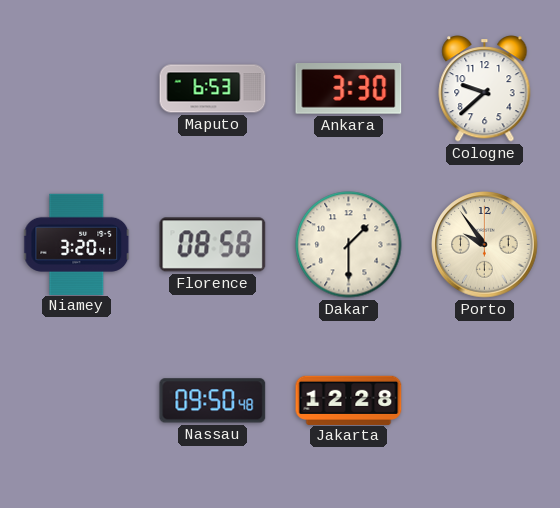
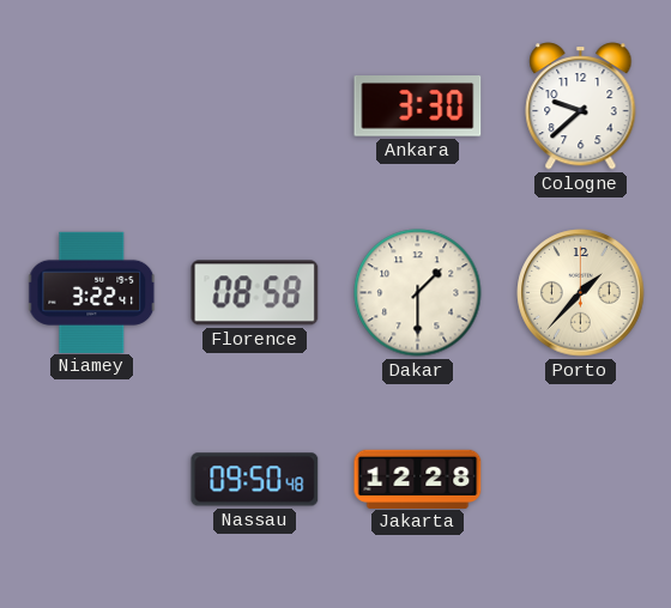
Maputo: 6:53 -> none (213, 89)
Niamey: 3:20 -> 3:22 (92, 292)
Porto: 9:54 -> 1:37 (581, 293)
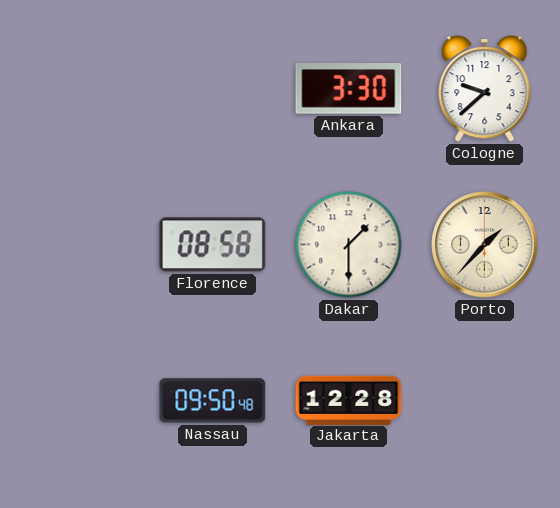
Niamey: 3:22 -> none (92, 292)
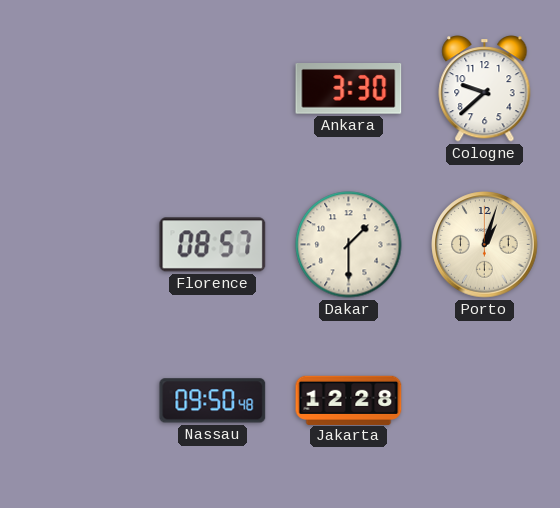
Florence: 08:58 -> 08:57 (213, 245)
Porto: 1:37 -> 1:03 (485, 245)
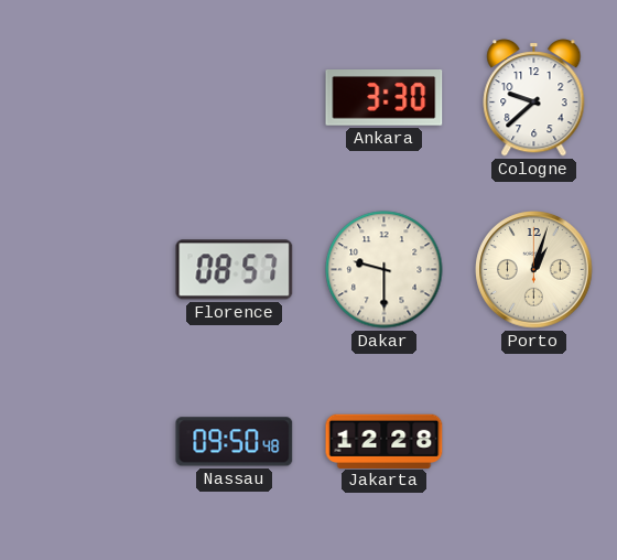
Dakar: 1:30 -> 9:30 (385, 270)
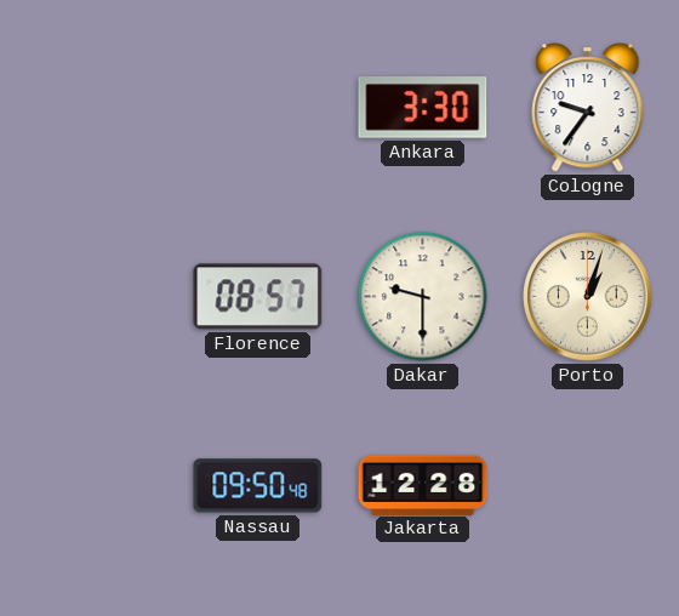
Cologne: 9:38 -> 9:36 (588, 108)
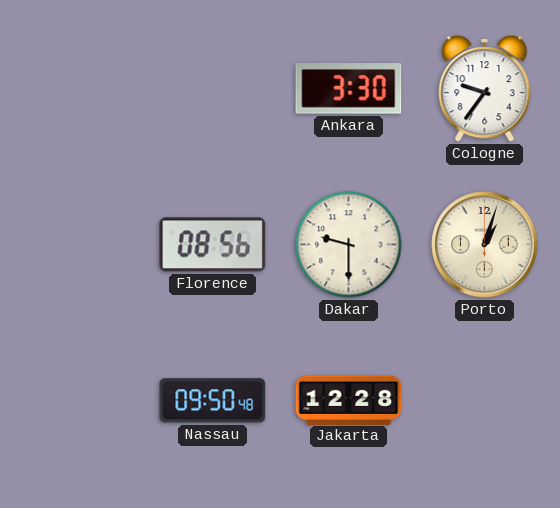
Florence: 08:57 -> 08:56 (213, 245)
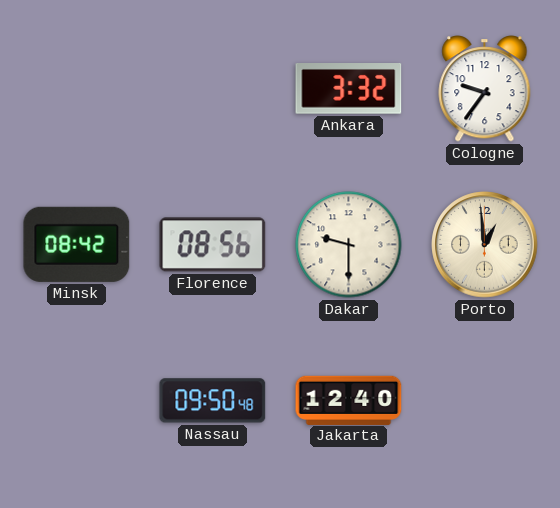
Ankara: 3:30 -> 3:32 (349, 89)
Minsk: none -> 08:42 (77, 244)
Porto: 1:03 -> 12:59 (485, 245)
Jakarta: 12:28 -> 12:40 (349, 400)
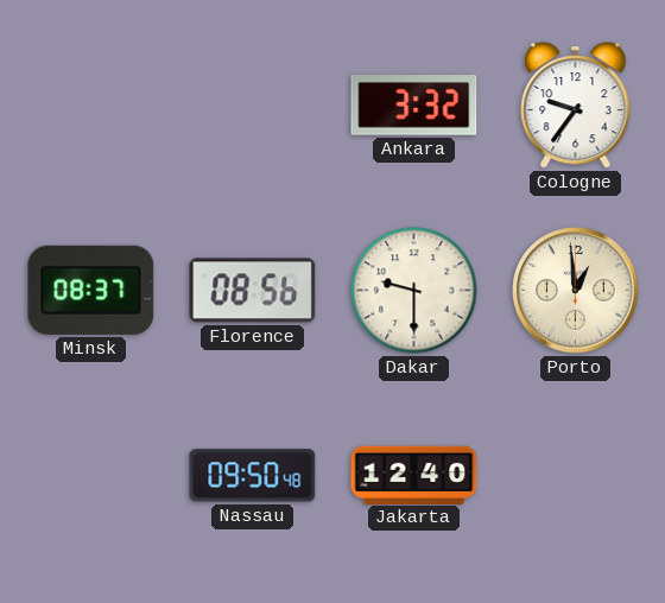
Minsk: 08:42 -> 08:37 (91, 290)
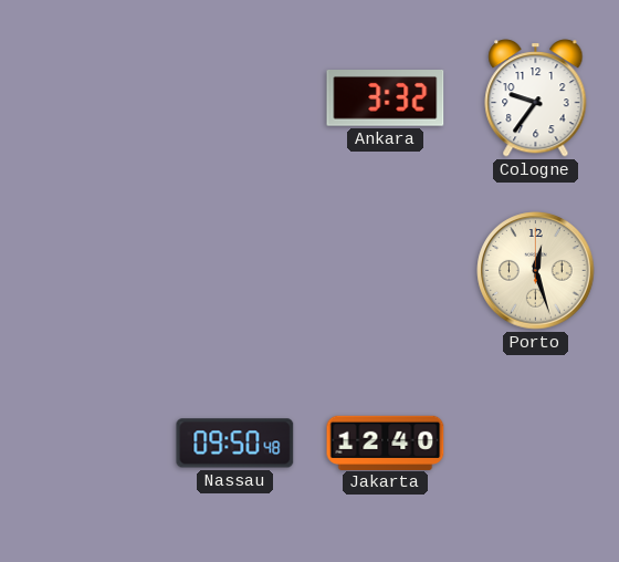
Minsk: 08:37 -> none (91, 290)
Florence: 08:56 -> none (253, 291)
Dakar: 9:30 -> none (414, 291)
Porto: 12:59 -> 12:27 (536, 271)
